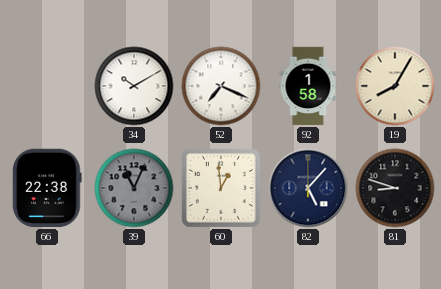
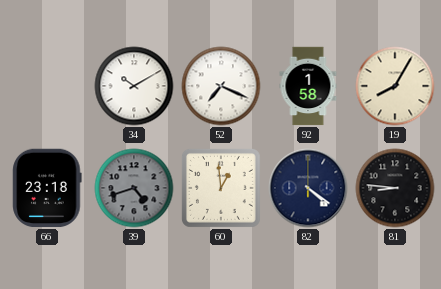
66: 22:38 -> 23:18 (47, 188)
39: 11:04 -> 4:42 (134, 188)
82: 5:07 -> 4:21 (308, 188)
81: 8:48 -> 8:46 (395, 188)
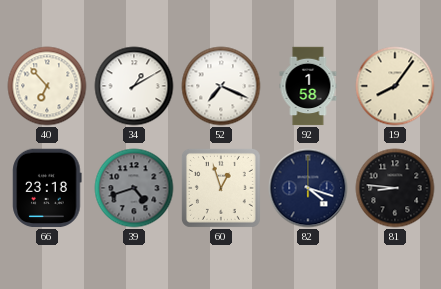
40: none -> 6:53 (47, 86)
34: 10:10 -> 1:10 (134, 86)
19: 8:05 -> 8:06 (395, 86)
60: 12:59 -> 12:57 (221, 188)
82: 4:21 -> 4:18 (308, 188)
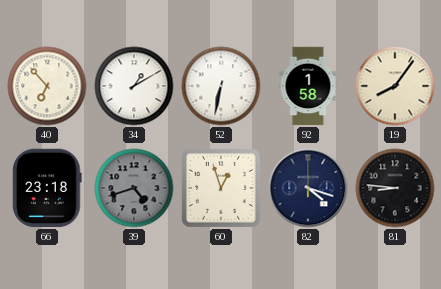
52: 7:19 -> 6:32 (221, 86)
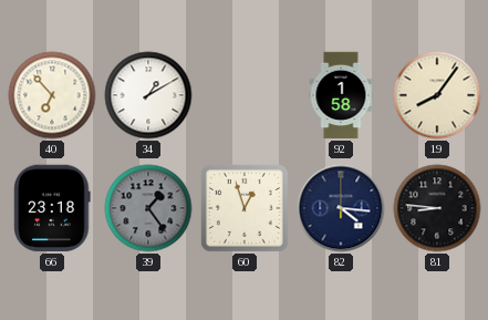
52: 6:32 -> none (221, 86)
39: 4:42 -> 1:24 (148, 208)
82: 4:18 -> 4:16 (341, 208)
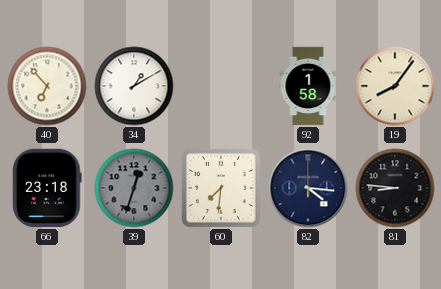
39: 1:24 -> 12:33 (134, 188)
60: 12:57 -> 7:31 (221, 188)
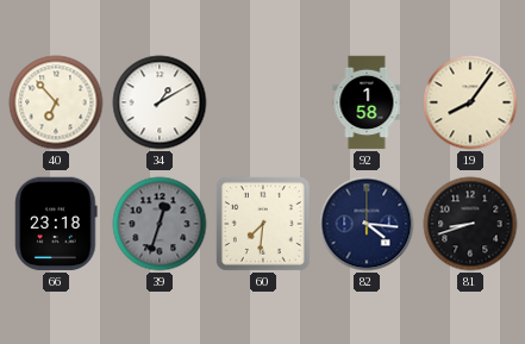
81: 8:46 -> 8:42 (470, 224)
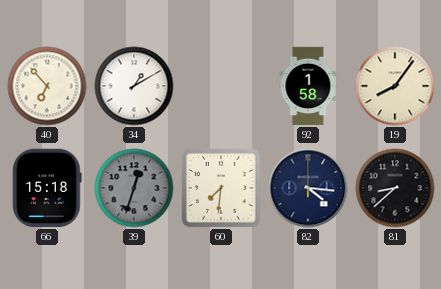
66: 23:18 -> 15:18 (47, 188)
81: 8:42 -> 8:38 (395, 188)
